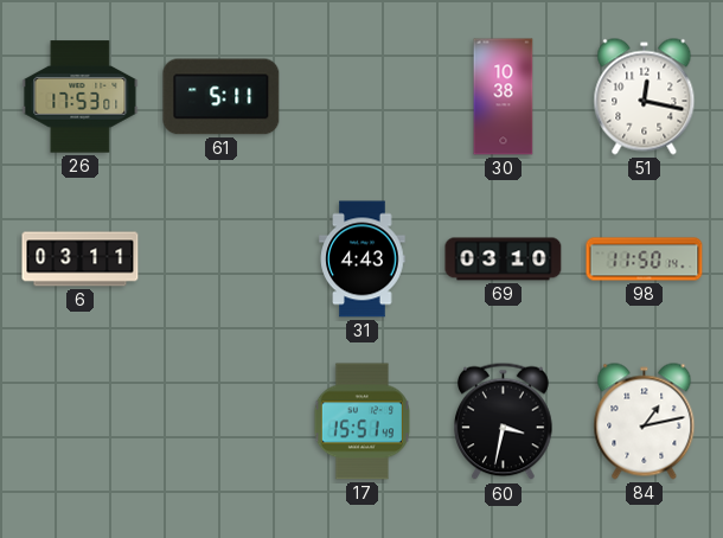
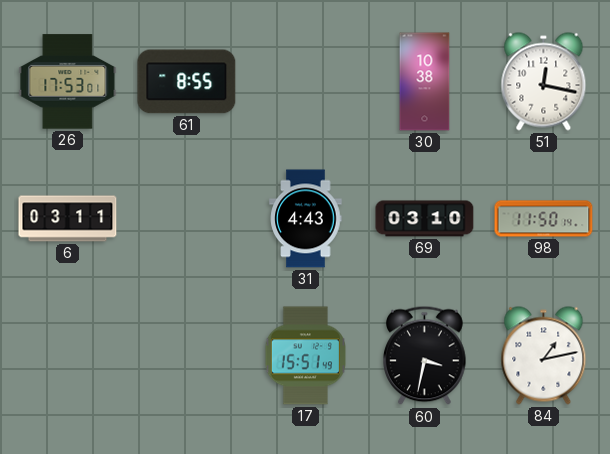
61: 5:11 -> 8:55 (187, 82)
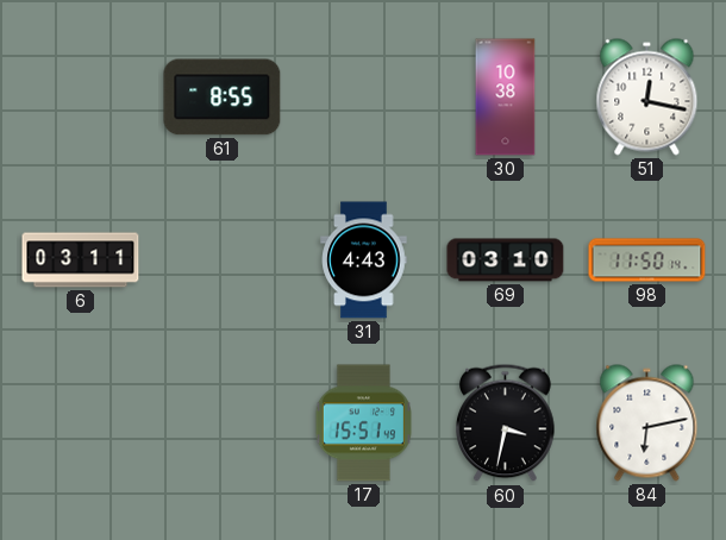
26: 17:53 -> none (68, 82)
84: 1:13 -> 6:13 (647, 423)
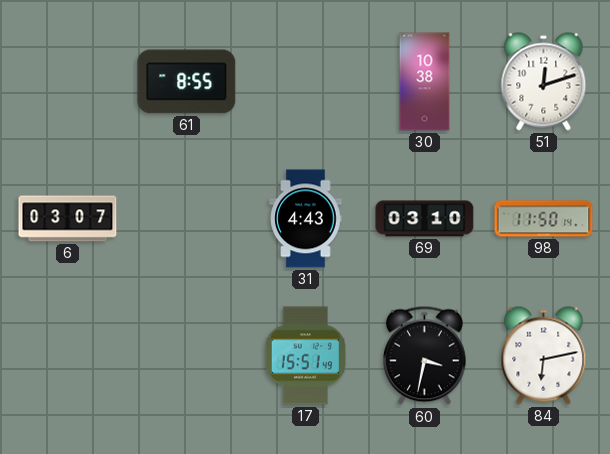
51: 12:17 -> 12:12 (544, 82)
6: 03:11 -> 03:07 (68, 219)
